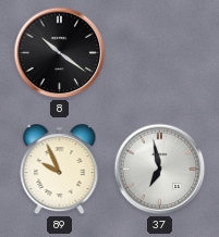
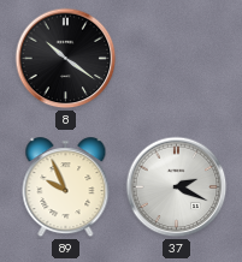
37: 6:58 -> 2:19 (177, 187)
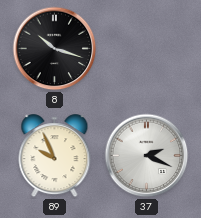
8: 10:21 -> 10:18 (55, 49)
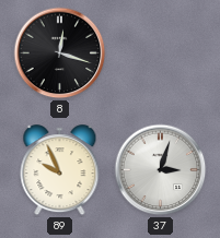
8: 10:18 -> 12:18 (60, 53)
37: 2:19 -> 3:03 (161, 170)
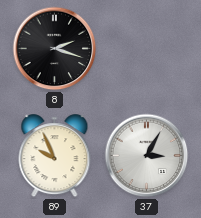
8: 12:18 -> 2:18 (55, 49)
37: 3:03 -> 3:05 (147, 156)
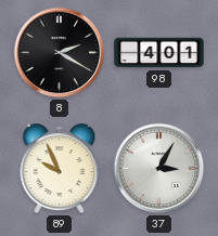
8: 2:18 -> 2:20 (60, 53)
98: none -> 4:01 (159, 53)
